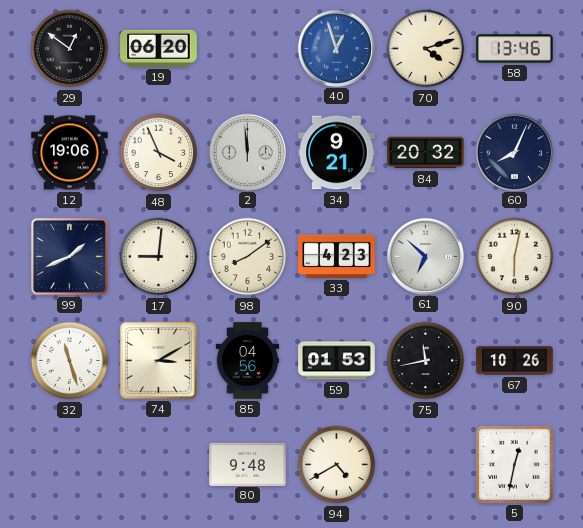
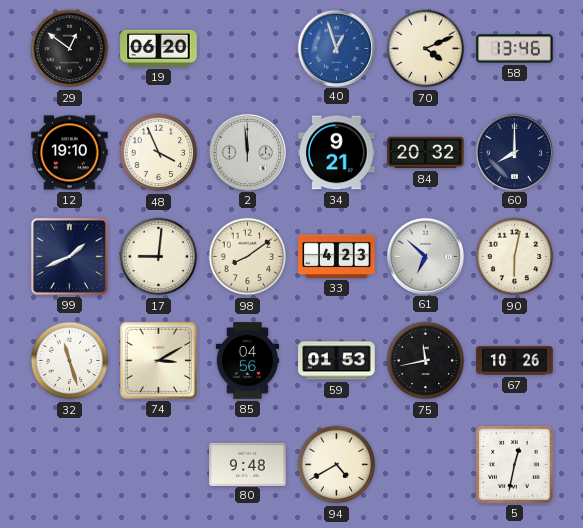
70: 4:12 -> 4:11 (426, 49)
12: 19:06 -> 19:10 (70, 153)
60: 8:04 -> 8:00 (514, 152)
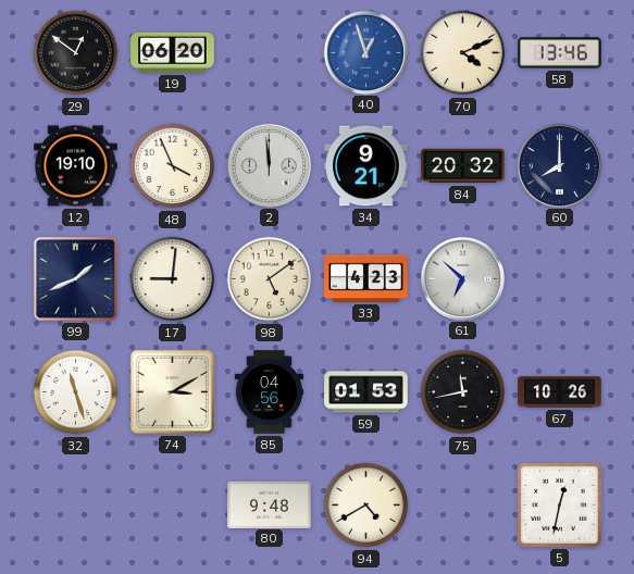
98: 8:09 -> 5:09 (270, 279)
90: 6:02 -> none (515, 257)
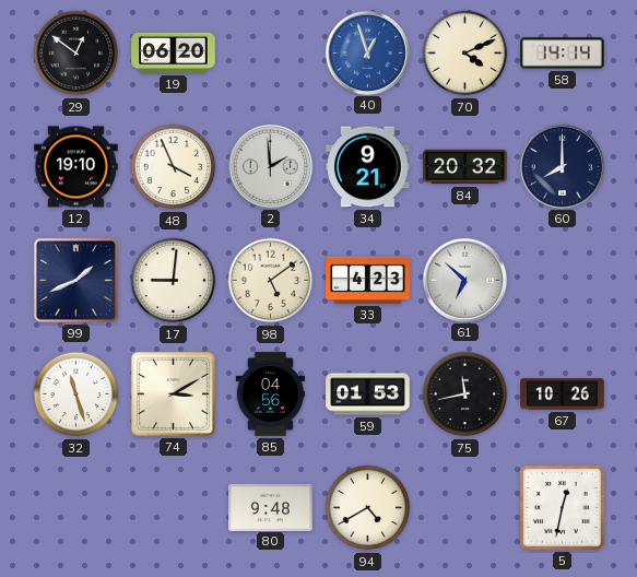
58: 13:46 -> 14:14 (563, 54)
2: 11:59 -> 1:59 (270, 166)
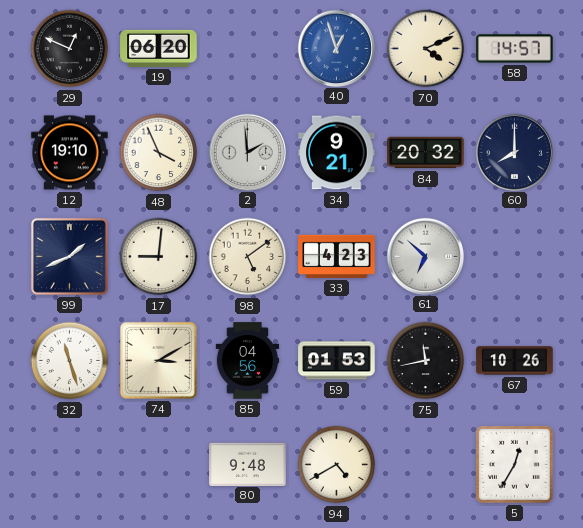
29: 12:51 -> 12:49 (70, 49)
58: 14:14 -> 14:57 (515, 49)
5: 12:32 -> 12:35 (514, 464)
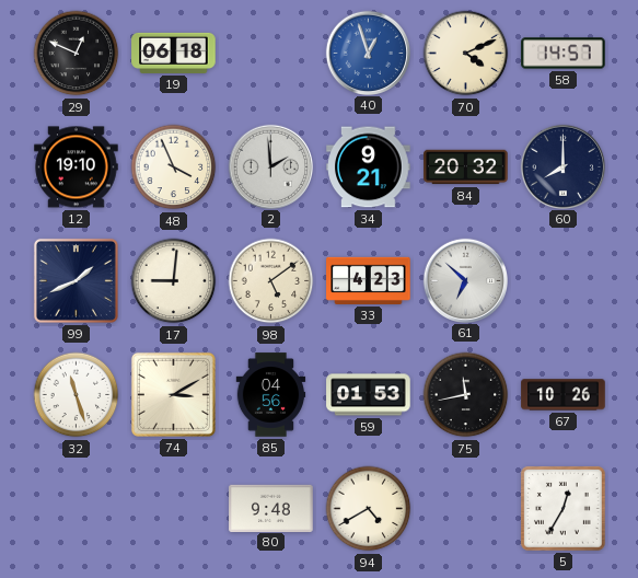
19: 06:20 -> 06:18 (174, 53)
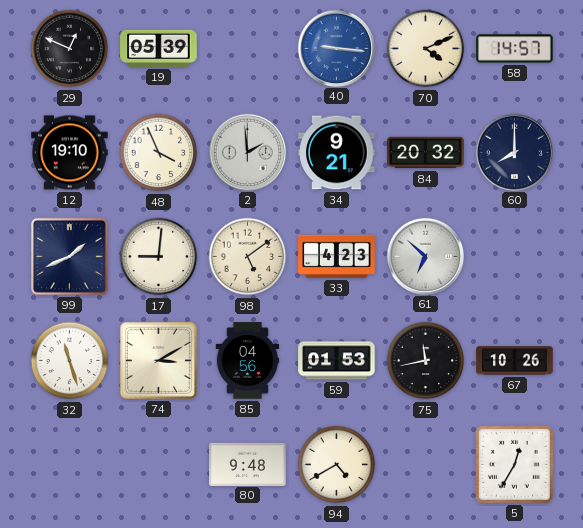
19: 06:18 -> 05:39 (159, 48)
40: 12:57 -> 9:16 (336, 48)
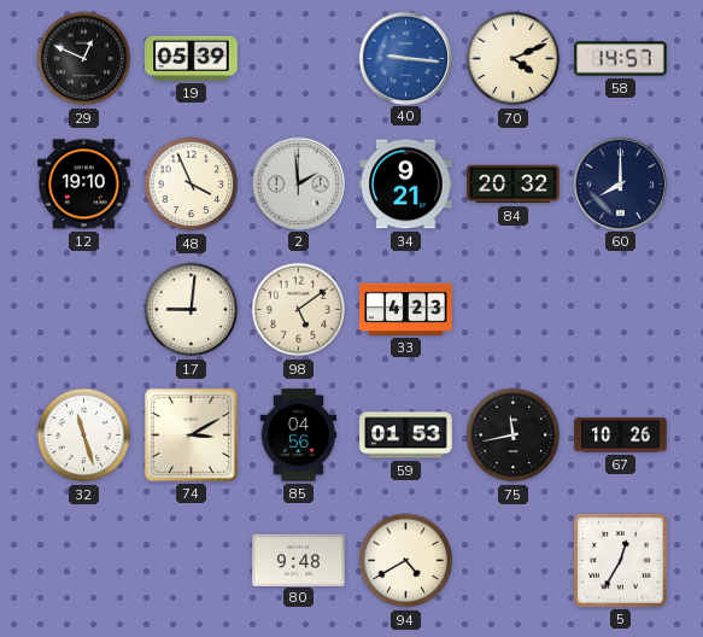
99: 1:41 -> none (69, 256)
61: 6:52 -> none (425, 256)
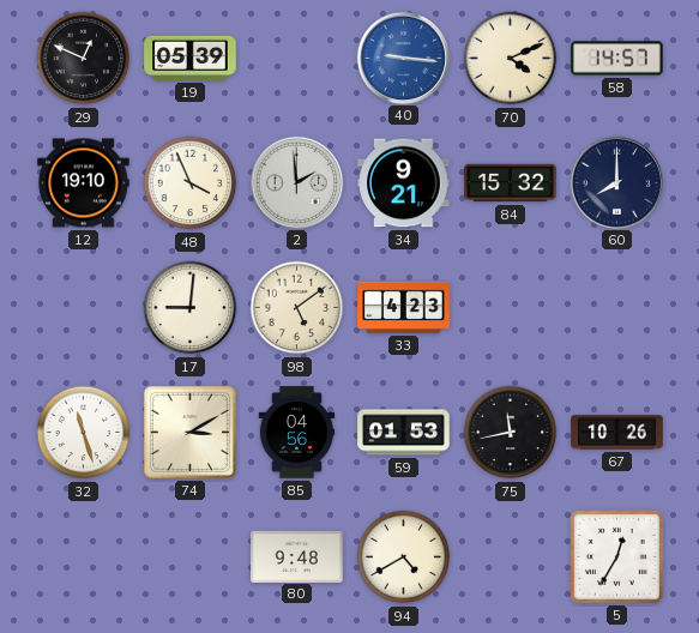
84: 20:32 -> 15:32 (511, 183)
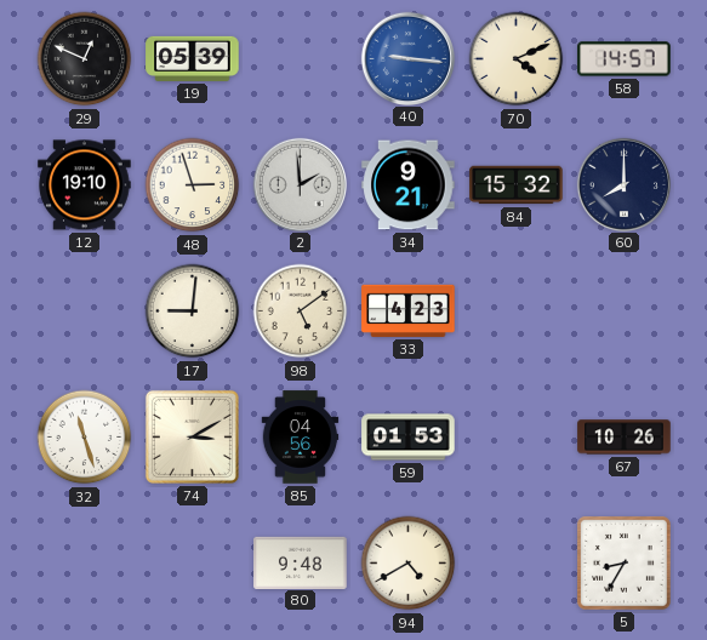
48: 3:56 -> 2:57 (193, 185)
75: 11:43 -> none (511, 433)
5: 12:35 -> 8:35 (623, 562)
